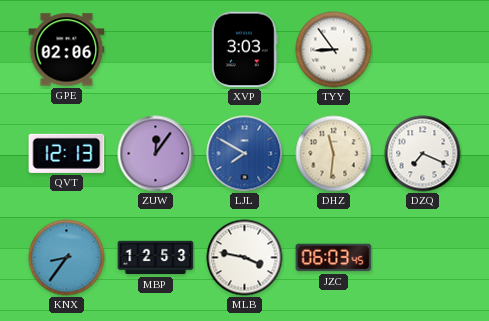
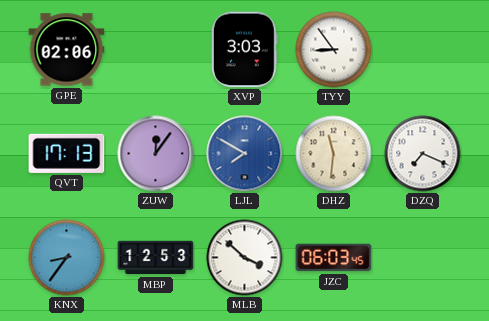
QVT: 12:13 -> 17:13 (67, 153)
MLB: 3:47 -> 3:52 (245, 258)
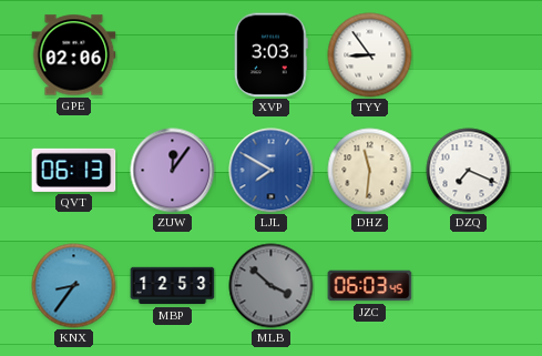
QVT: 17:13 -> 06:13 (74, 170)
MLB dial: white -> grey (272, 286)
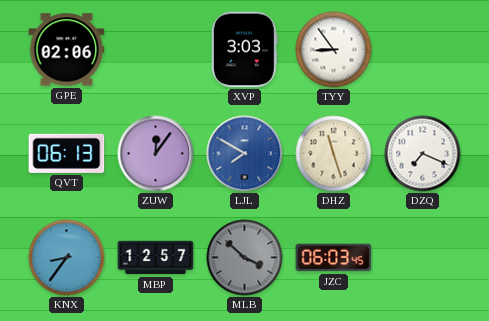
DHZ: 11:31 -> 11:27 (334, 154)
MBP: 12:53 -> 12:57 (156, 258)
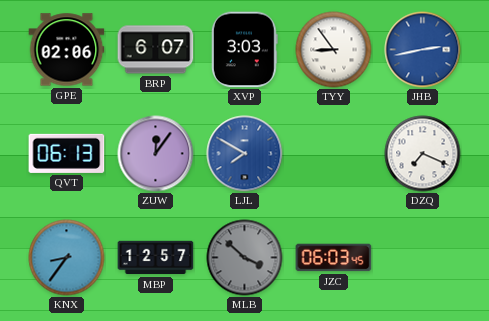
BRP: none -> 6:07 (156, 50)
JHB: none -> 2:43 (423, 50)
DHZ: 11:27 -> none (334, 154)
